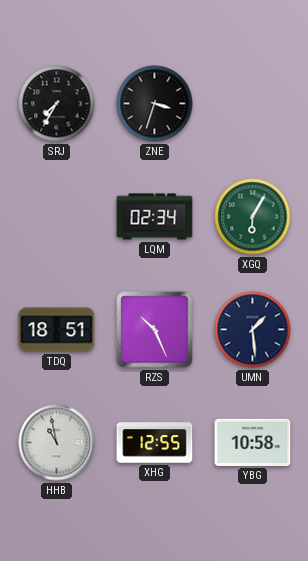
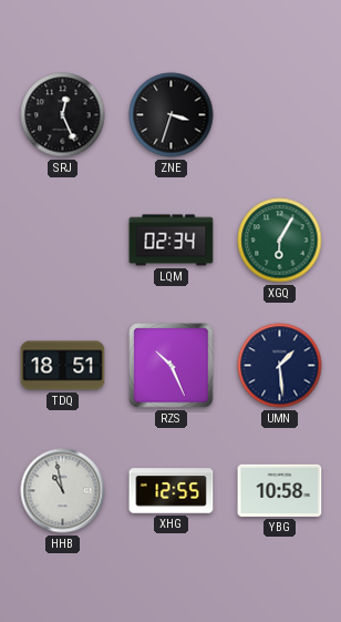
SRJ: 7:35 -> 12:26 (63, 115)
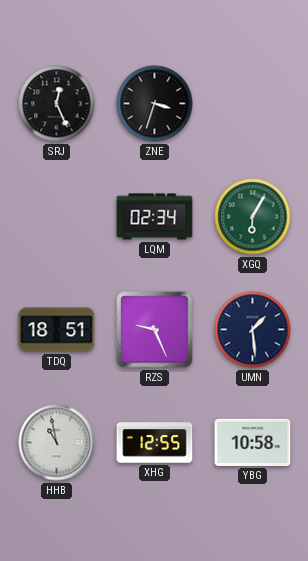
RZS: 10:26 -> 9:26 (155, 330)
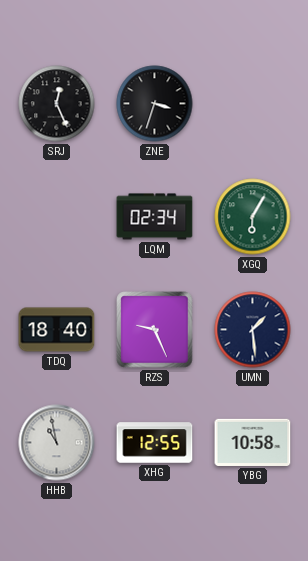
TDQ: 18:51 -> 18:40 (57, 330)
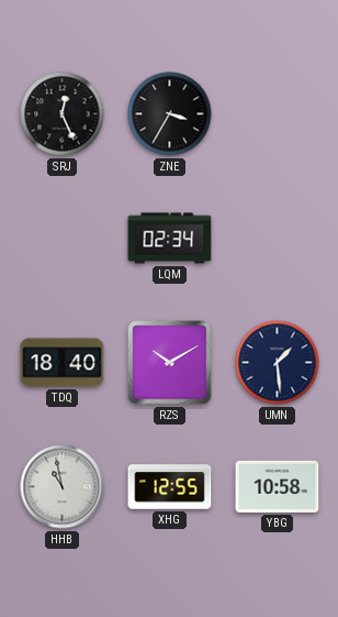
ZNE: 3:33 -> 3:35 (170, 114)
XGQ: 6:05 -> none (253, 217)
RZS: 9:26 -> 10:10 (170, 363)
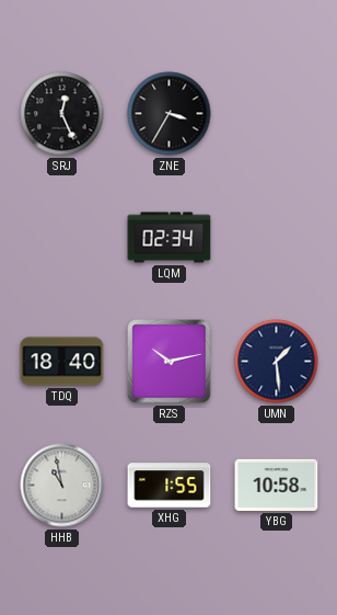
RZS: 10:10 -> 10:13 (170, 362)
XHG: 12:55 -> 1:55 (170, 486)
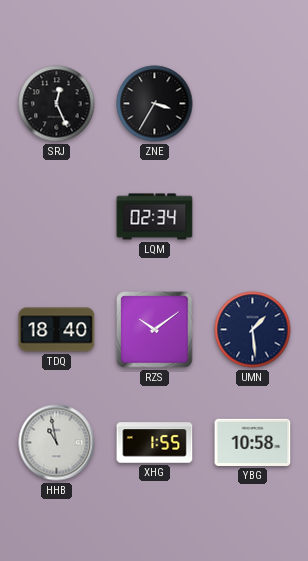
RZS: 10:13 -> 10:09 (155, 330)
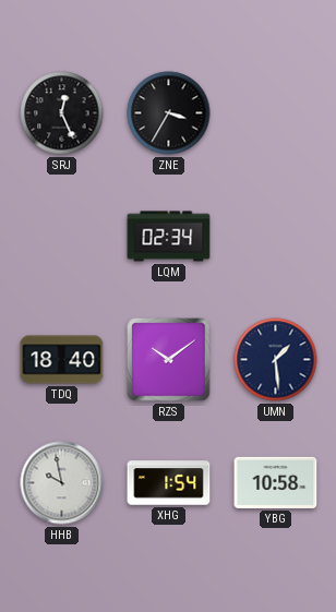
HHB: 10:58 -> 9:58 (62, 483)
XHG: 1:55 -> 1:54 (169, 483)
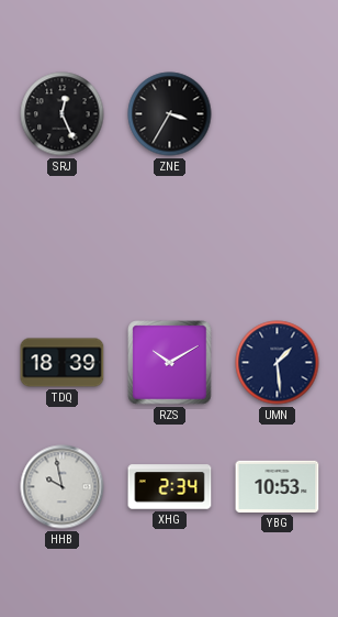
LQM: 02:34 -> none (169, 237)
TDQ: 18:40 -> 18:39 (63, 363)
RZS: 10:09 -> 10:10 (170, 363)
XHG: 1:54 -> 2:34 (170, 487)
YBG: 10:58 -> 10:53 (278, 486)
